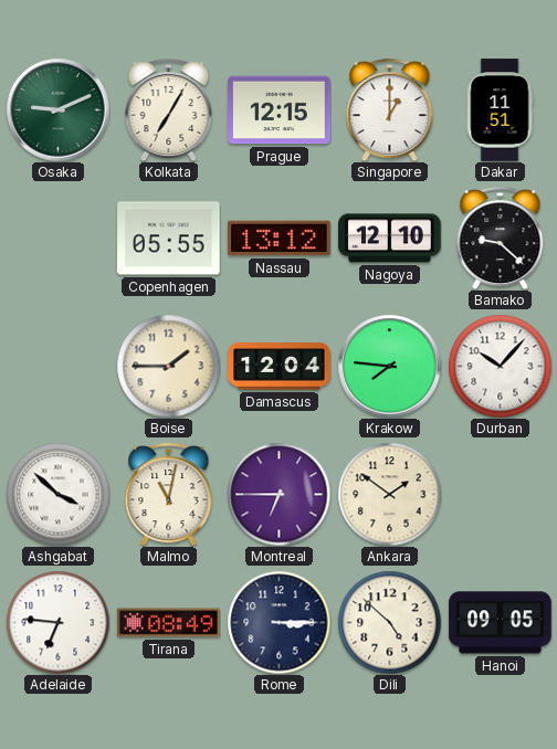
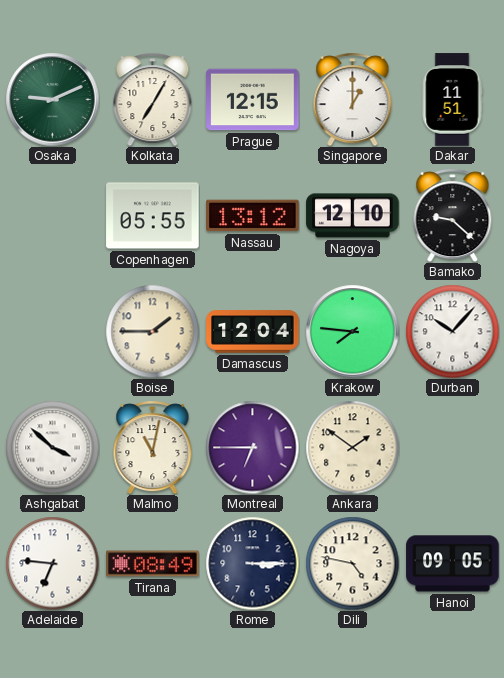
Dili: 4:52 -> 4:47 (352, 563)
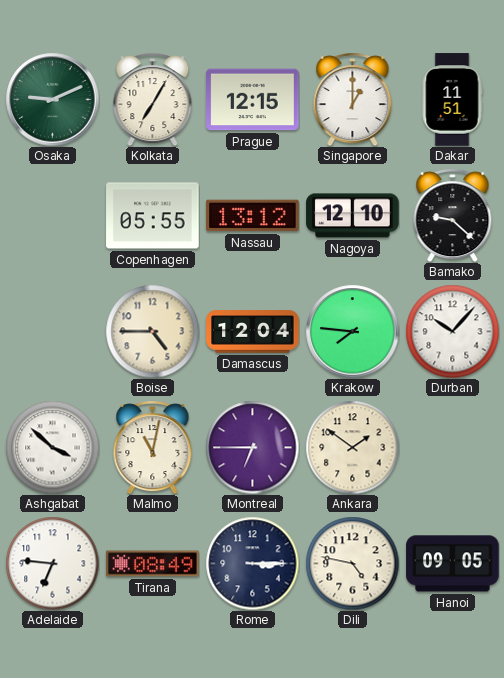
Boise: 1:45 -> 4:45 (152, 331)
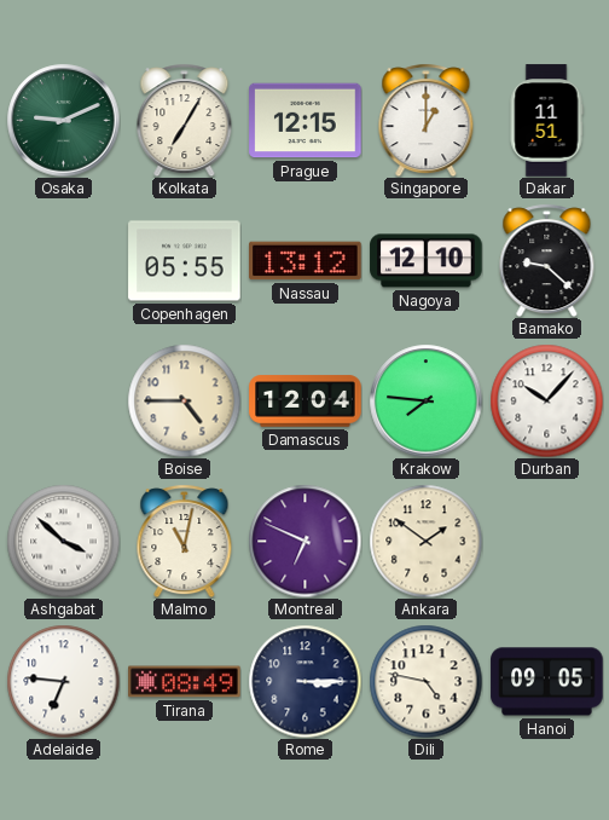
Montreal: 6:45 -> 6:49 (304, 541)
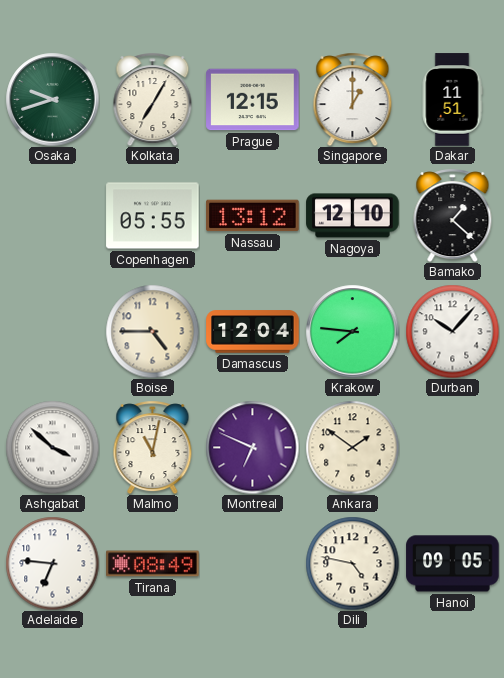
Osaka: 9:11 -> 9:42 (52, 99)
Bamako: 9:22 -> 1:22 (453, 215)
Rome: 3:15 -> none (304, 681)
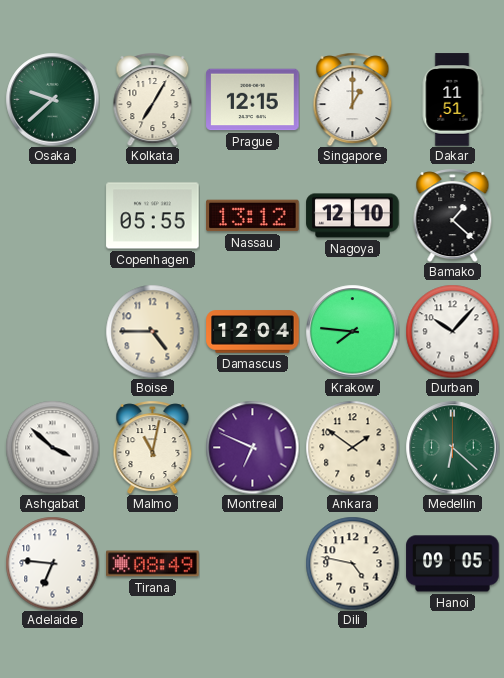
Osaka: 9:42 -> 9:38 (52, 99)
Medellin: none -> 6:22 (452, 447)
